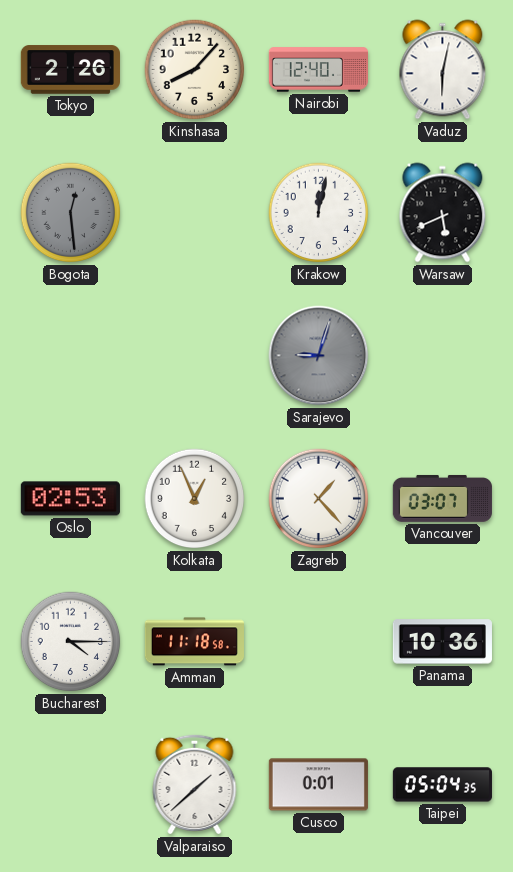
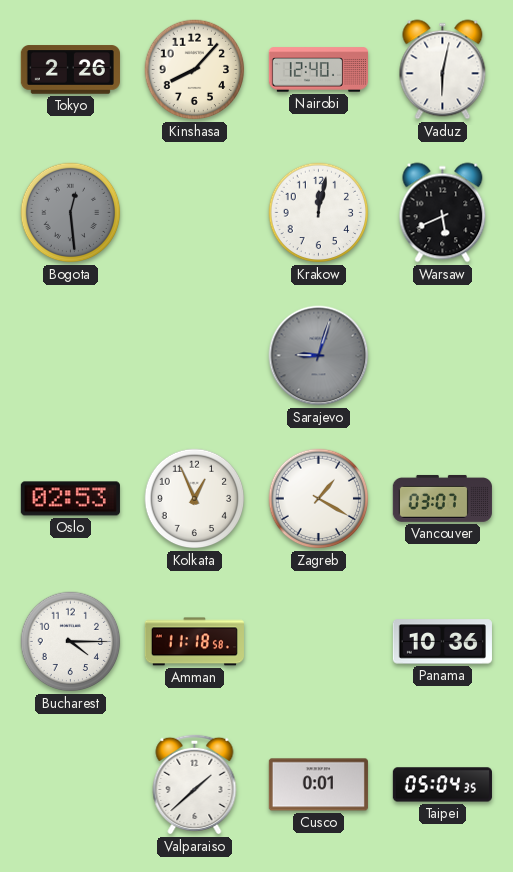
Zagreb: 1:23 -> 1:20 (319, 499)
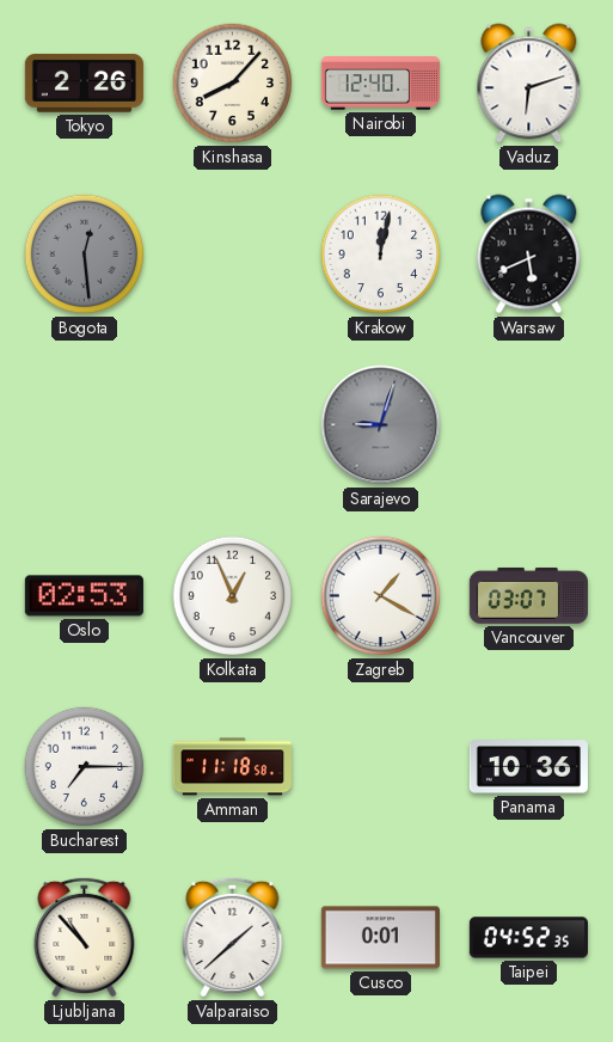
Vaduz: 6:02 -> 6:12 (529, 84)
Bucharest: 4:15 -> 7:15 (85, 767)
Ljubljana: none -> 10:53 (85, 937)
Taipei: 05:04 -> 04:52 (528, 938)
